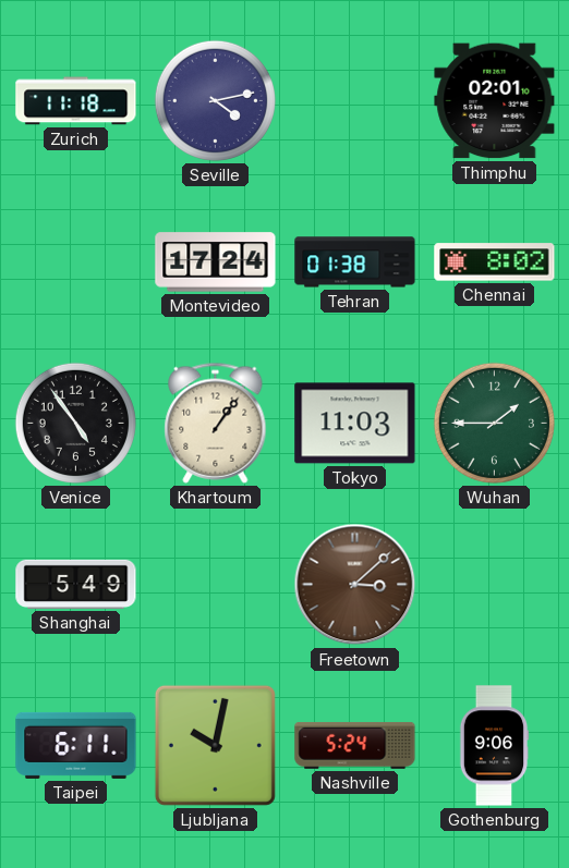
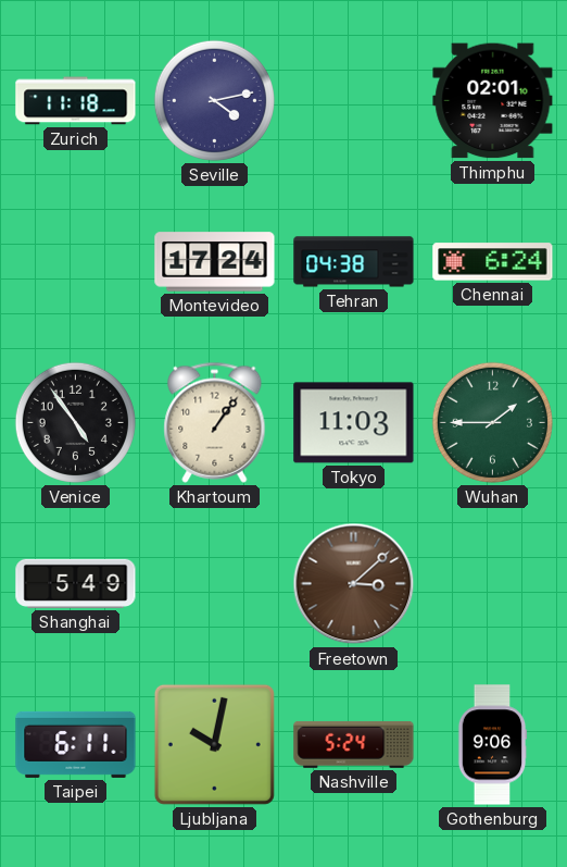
Tehran: 01:38 -> 04:38 (354, 262)
Chennai: 8:02 -> 6:24 (493, 262)
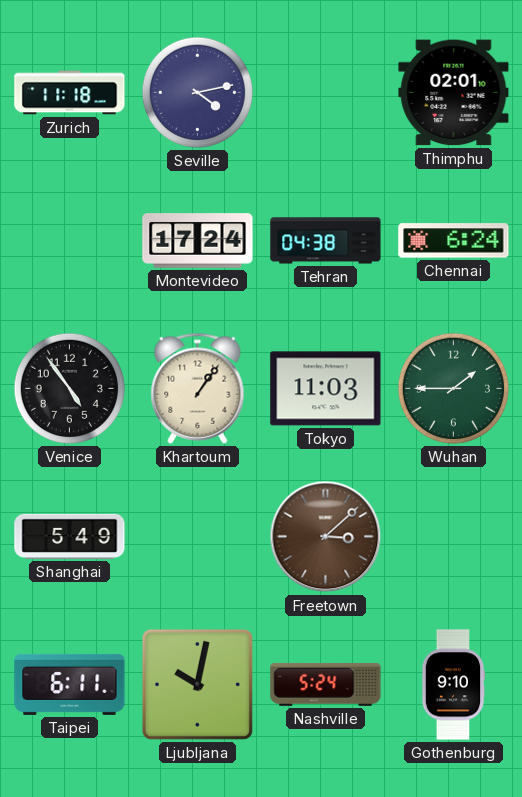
Gothenburg: 9:06 -> 9:10 (453, 685)
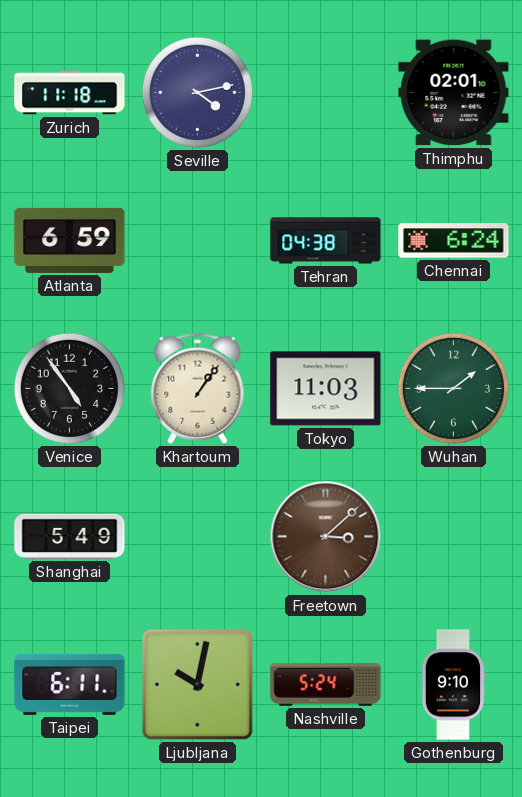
Atlanta: none -> 6:59 (70, 240)
Montevideo: 17:24 -> none (198, 241)
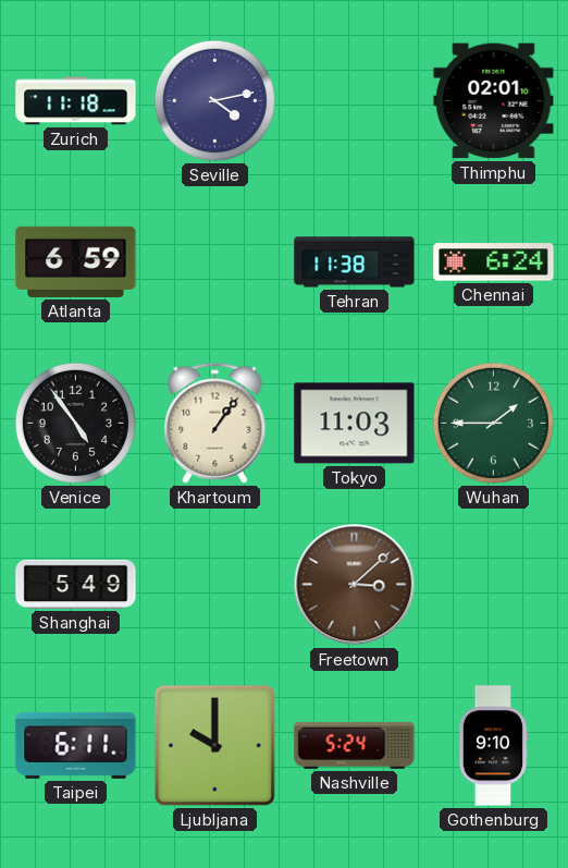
Tehran: 04:38 -> 11:38 (355, 262)
Ljubljana: 10:02 -> 10:00 (214, 745)
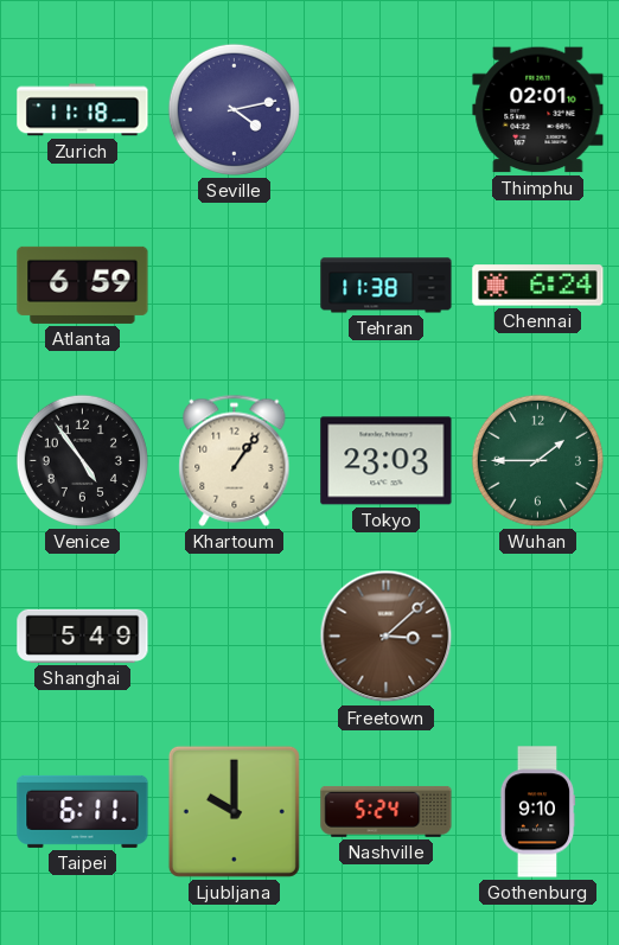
Tokyo: 11:03 -> 23:03 (387, 461)
